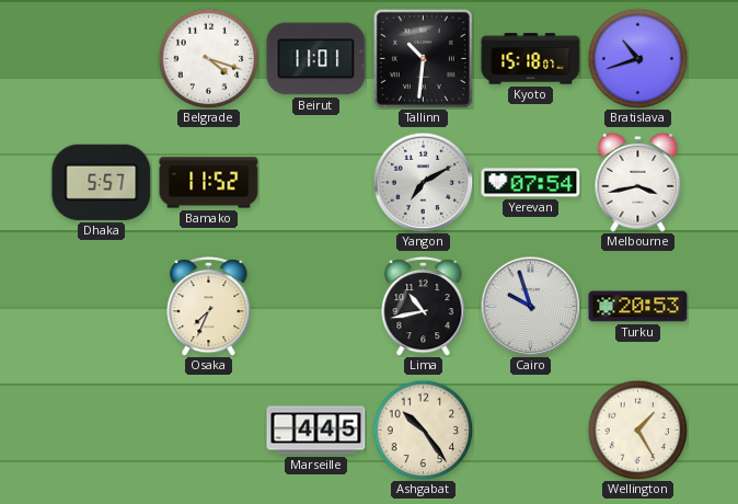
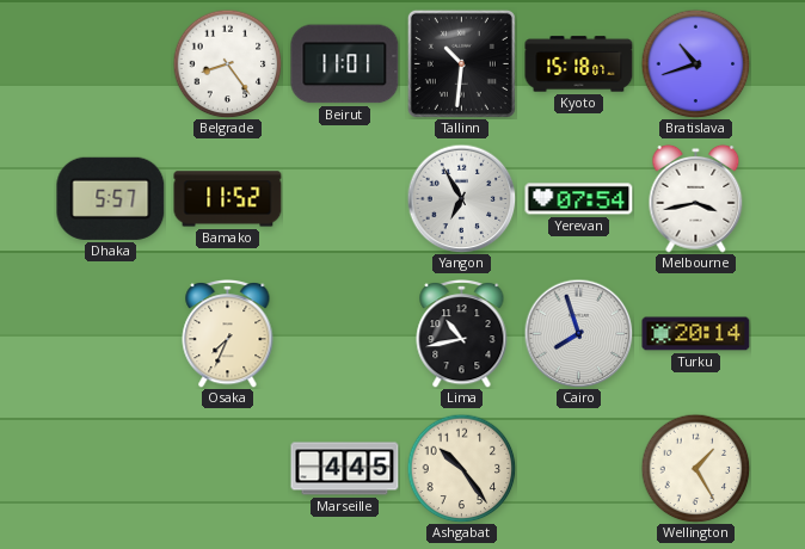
Belgrade: 4:18 -> 8:24 (227, 63)
Yangon: 7:10 -> 6:55 (461, 198)
Cairo: 9:57 -> 7:57 (578, 333)
Turku: 20:53 -> 20:14 (696, 334)
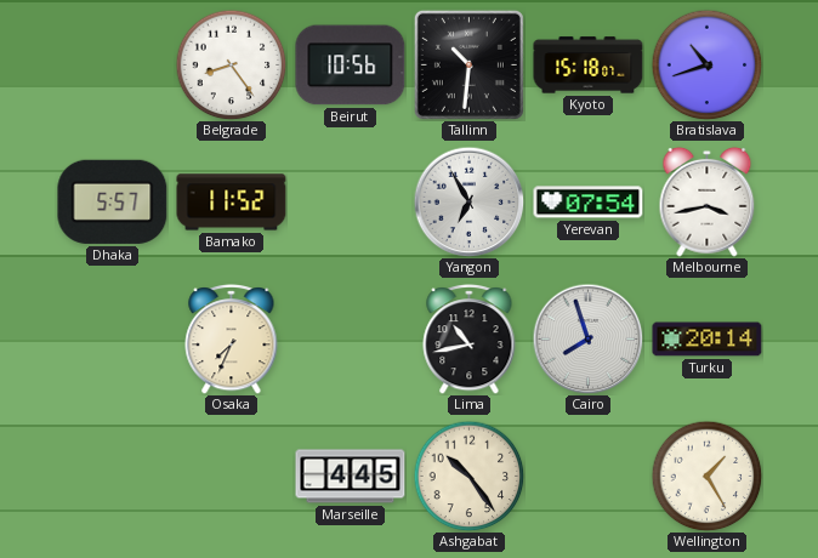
Beirut: 11:01 -> 10:56 (351, 66)
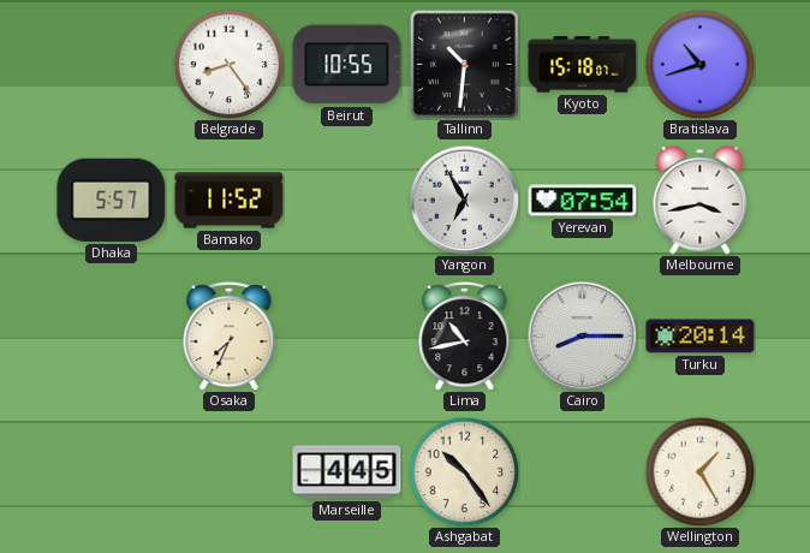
Beirut: 10:56 -> 10:55 (347, 65)
Cairo: 7:57 -> 8:15 (582, 335)
